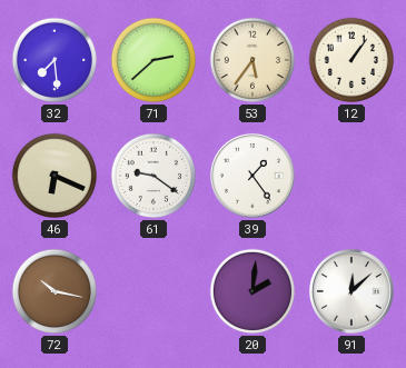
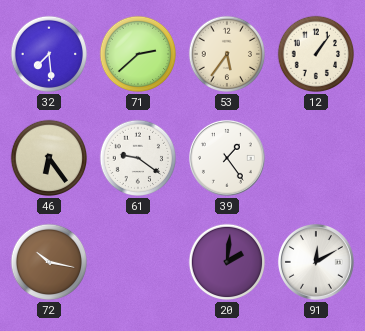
46: 6:19 -> 6:24 (49, 158)
91: 12:08 -> 12:10 (316, 262)
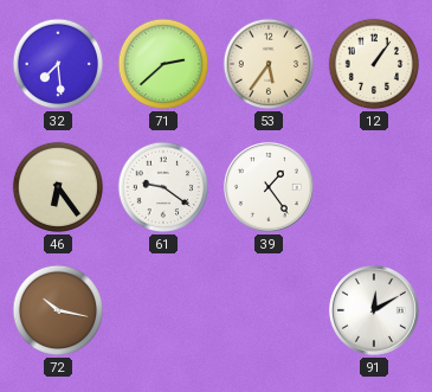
20: 2:01 -> none (227, 262)
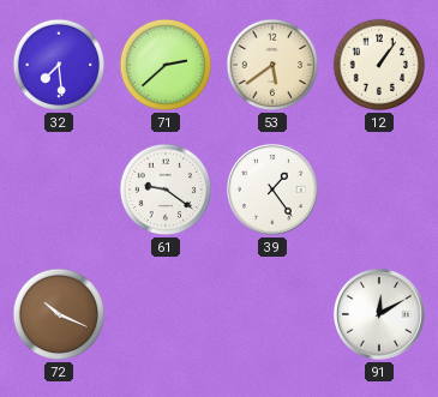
53: 5:36 -> 5:39 (272, 65)
46: 6:24 -> none (58, 187)
72: 10:17 -> 10:19 (59, 314)
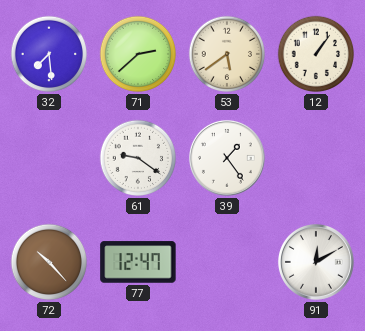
72: 10:19 -> 10:23 (49, 262)
77: none -> 12:47 (138, 262)
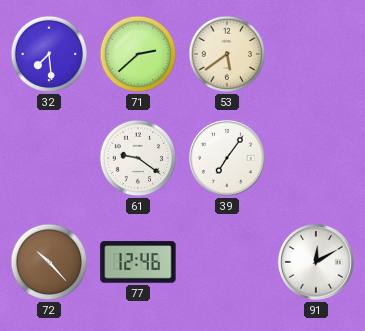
12: 1:06 -> none (316, 54)
39: 1:24 -> 7:06 (227, 158)
77: 12:47 -> 12:46 (138, 262)
